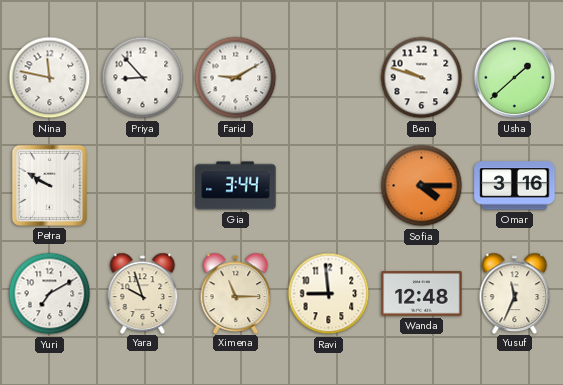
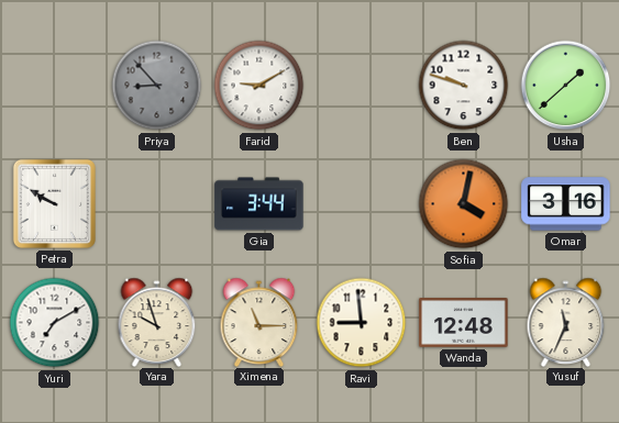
Nina: 11:47 -> none (50, 78)
Priya dial: white -> grey (157, 86)
Sofia: 4:15 -> 4:02 (464, 204)
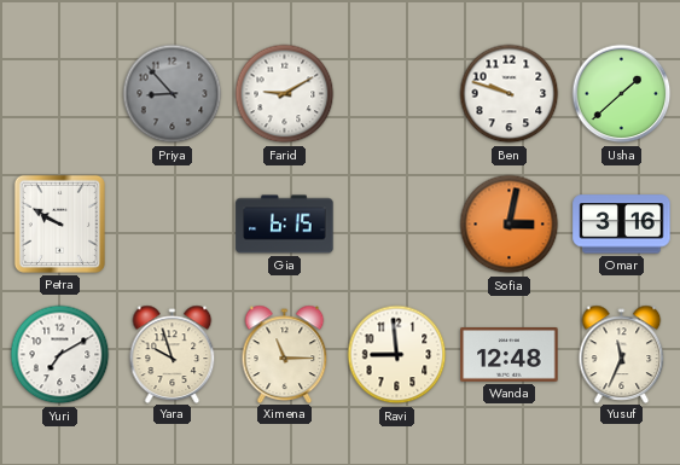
Gia: 3:44 -> 6:15 (285, 225)
Sofia: 4:02 -> 3:02 (510, 225)
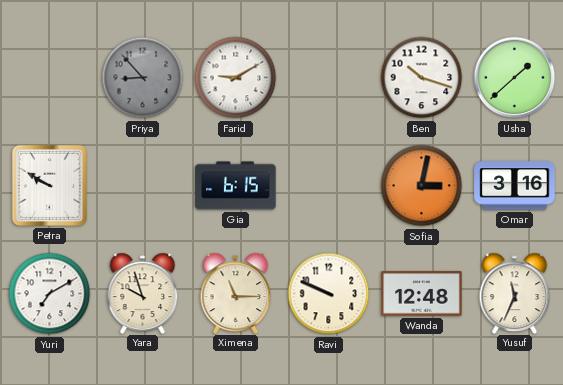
Ben: 9:48 -> 10:18 (422, 78)
Ravi: 8:59 -> 9:49 (329, 294)
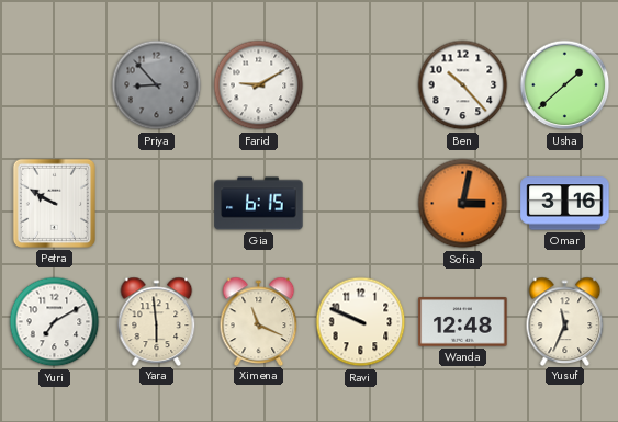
Ben: 10:18 -> 10:23 (463, 85)
Yara: 9:57 -> 5:59 (157, 321)
Ximena: 11:15 -> 11:19 (259, 321)
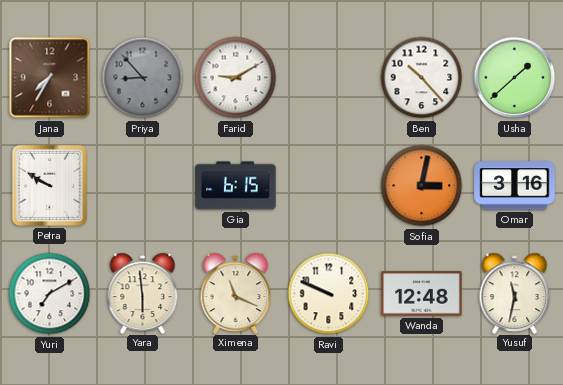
Jana: none -> 7:35 (50, 78)
Yusuf: 11:34 -> 11:32 (515, 293)
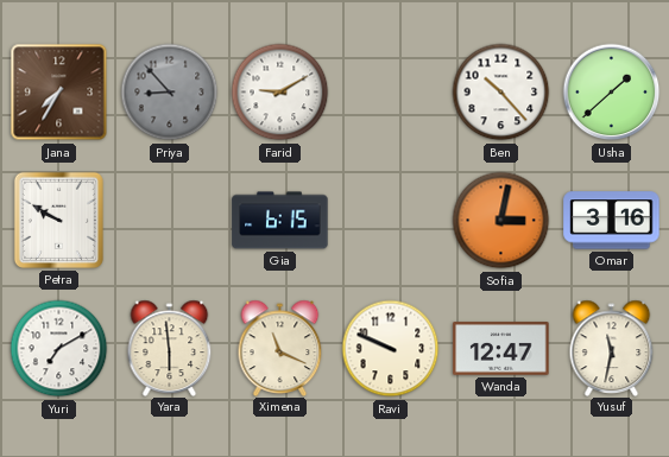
Wanda: 12:48 -> 12:47 (501, 349)
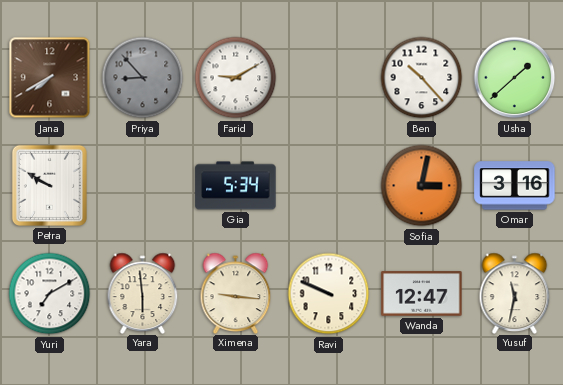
Jana: 7:35 -> 7:40 (50, 78)
Gia: 6:15 -> 5:34 (236, 186)
Ximena: 11:19 -> 9:16 (236, 293)
